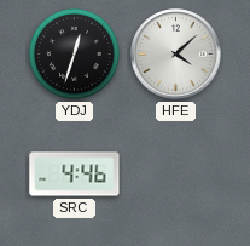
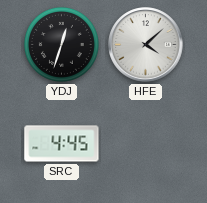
SRC: 4:46 -> 4:45 (62, 144)
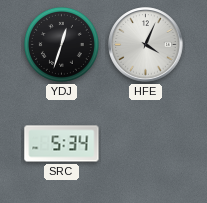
HFE: 4:08 -> 4:04 (146, 45)
SRC: 4:45 -> 5:34 (62, 144)
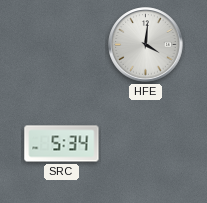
YDJ: 12:33 -> none (61, 44)
HFE: 4:04 -> 4:01 (146, 45)
